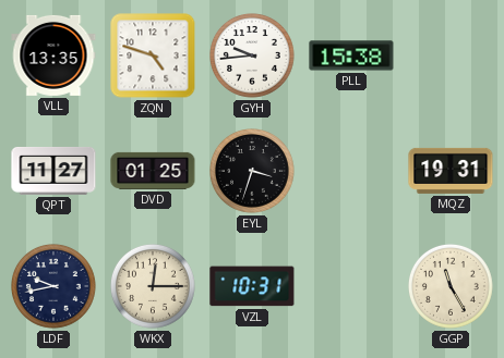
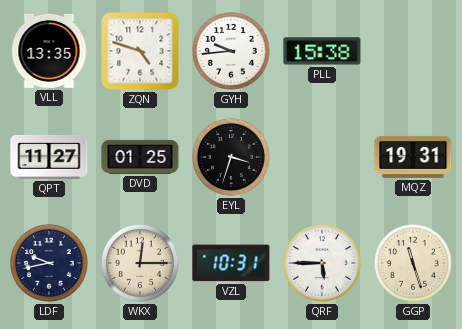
QRF: none -> 5:45 (323, 264)
GGP: 11:25 -> 11:27 (414, 264)
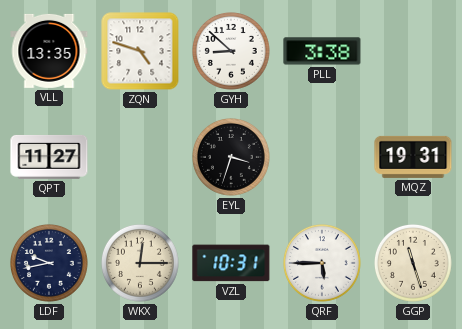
GYH: 9:44 -> 8:52 (232, 52)
PLL: 15:38 -> 3:38 (322, 51)
DVD: 01:25 -> none (140, 157)
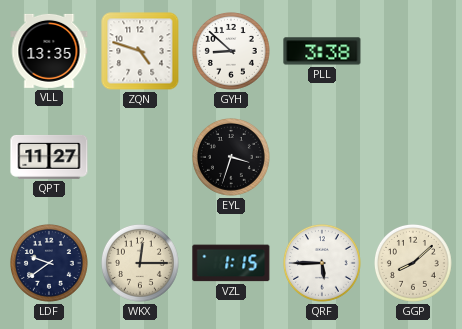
MQZ: 19:31 -> none (413, 157)
LDF: 9:43 -> 9:39 (50, 264)
VZL: 10:31 -> 1:15 (231, 263)
GGP: 11:27 -> 8:08 (414, 264)
